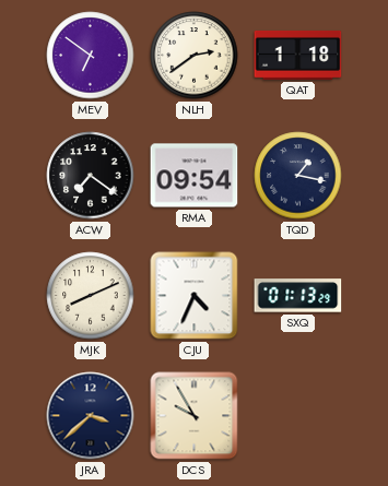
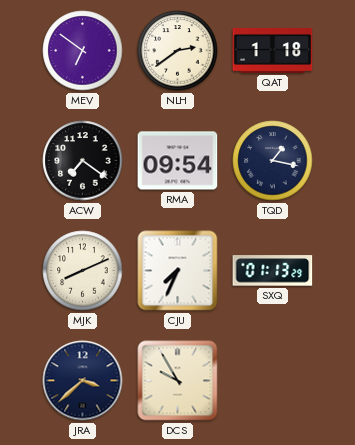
CJU: 4:34 -> 7:34 (178, 271)
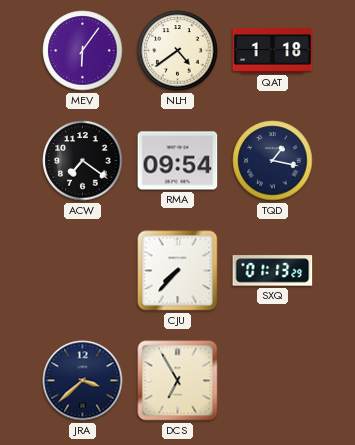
MEV: 6:51 -> 6:06 (83, 51)
NLH: 2:39 -> 4:39 (178, 51)
MJK: 8:11 -> none (83, 271)
CJU: 7:34 -> 7:37 (178, 271)
DCS: 9:55 -> 6:55 (178, 381)
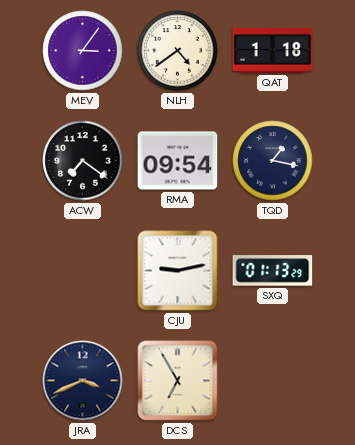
MEV: 6:06 -> 3:06 (83, 51)
CJU: 7:37 -> 9:13 (178, 271)
JRA: 3:38 -> 3:41 (83, 381)
